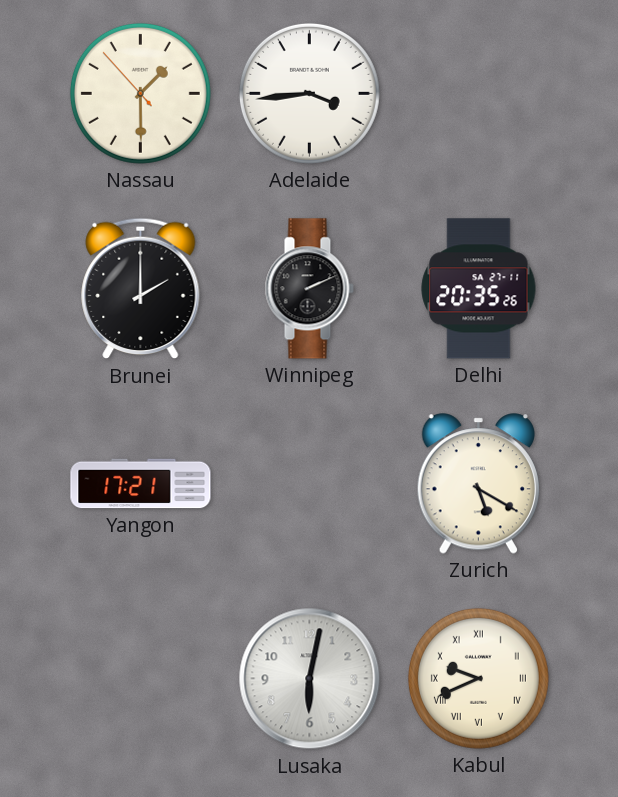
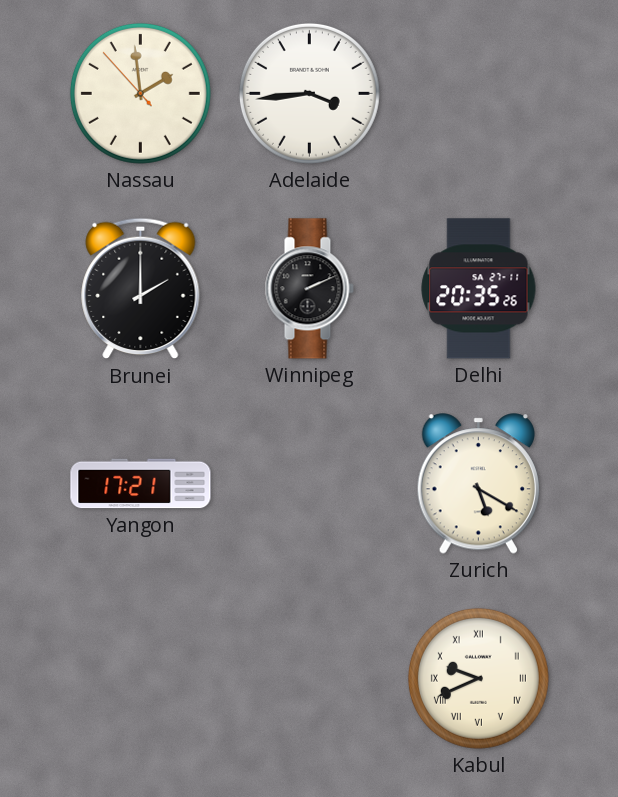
Nassau: 1:29 -> 1:58 (140, 93)
Lusaka: 6:02 -> none (310, 679)
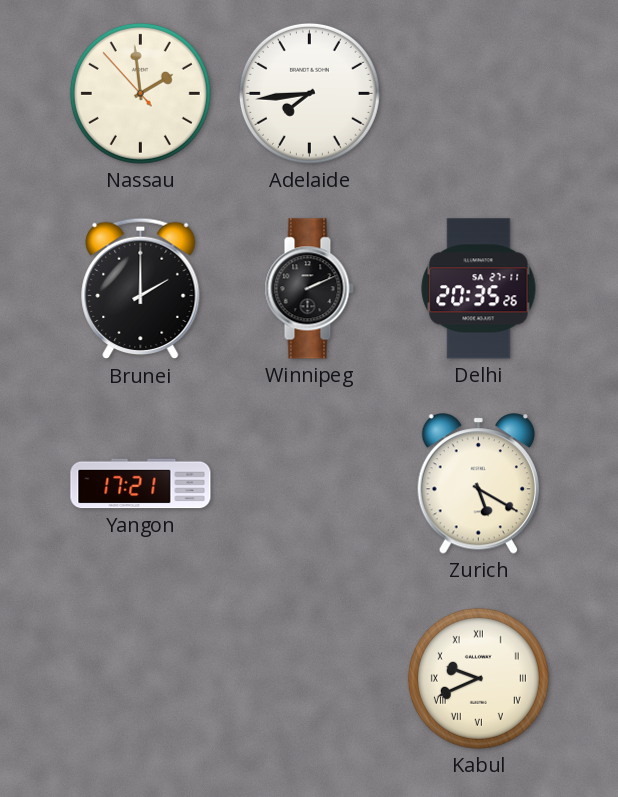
Adelaide: 3:44 -> 7:44 (309, 93)
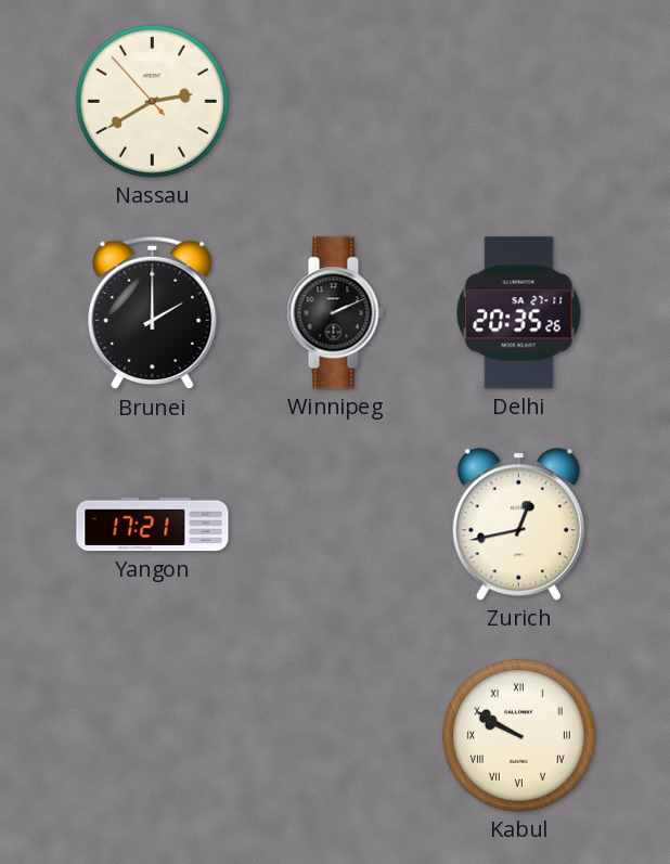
Nassau: 1:58 -> 2:39 (152, 101)
Adelaide: 7:44 -> none (309, 93)
Zurich: 5:20 -> 12:43 (518, 525)
Kabul: 9:41 -> 9:50 (518, 735)
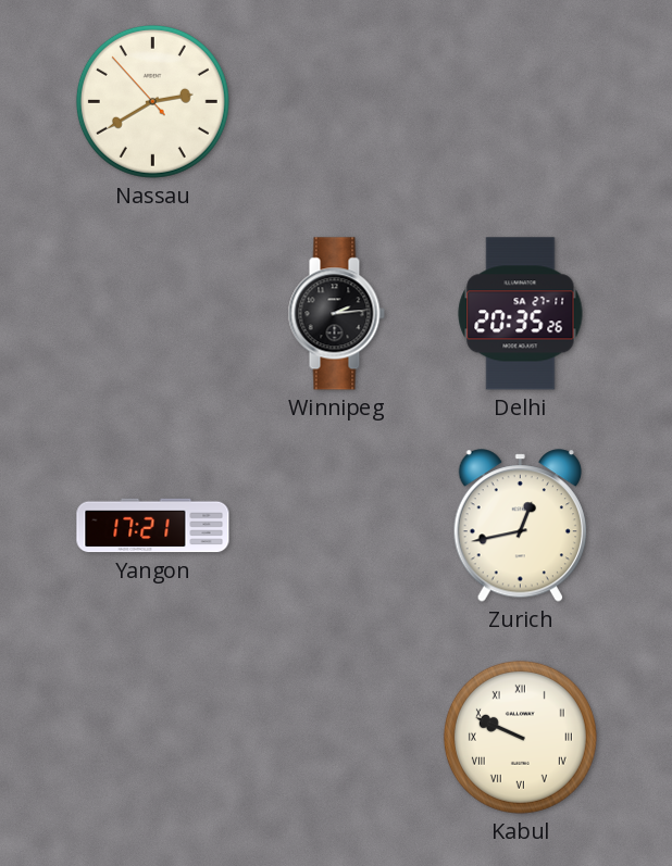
Brunei: 2:00 -> none (153, 313)
Winnipeg: 2:11 -> 2:14 (336, 314)
Kabul: 9:50 -> 9:49 (520, 737)
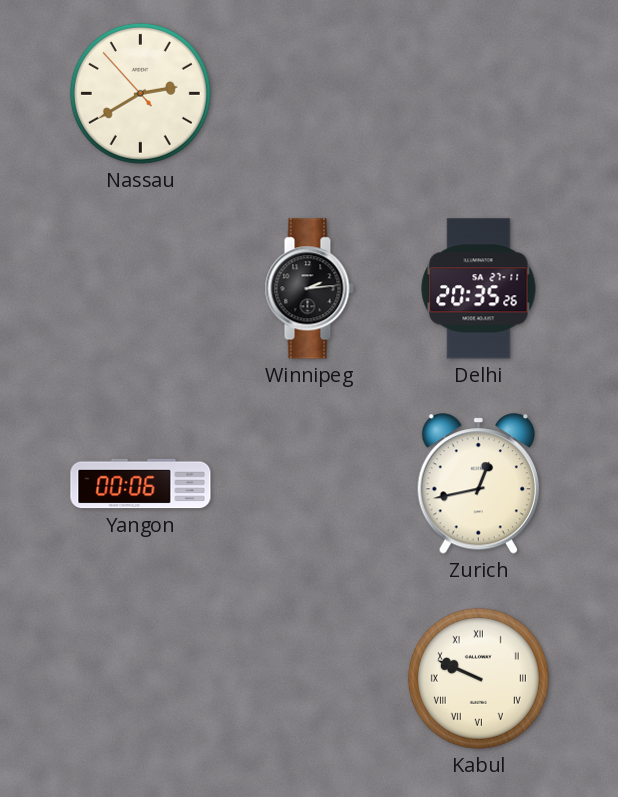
Yangon: 17:21 -> 00:06 (141, 484)
